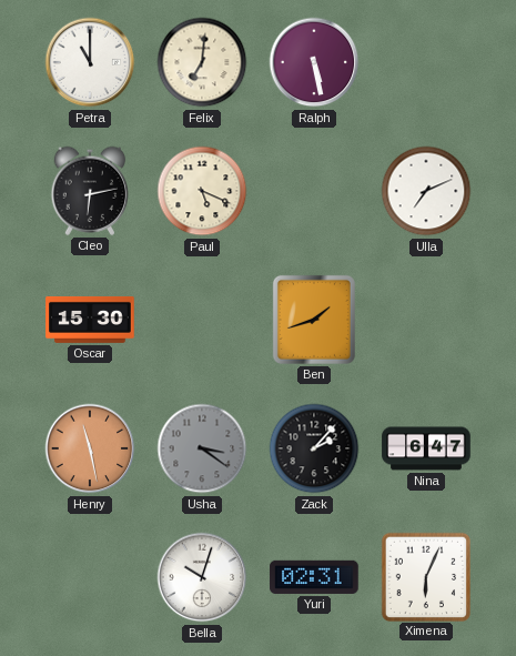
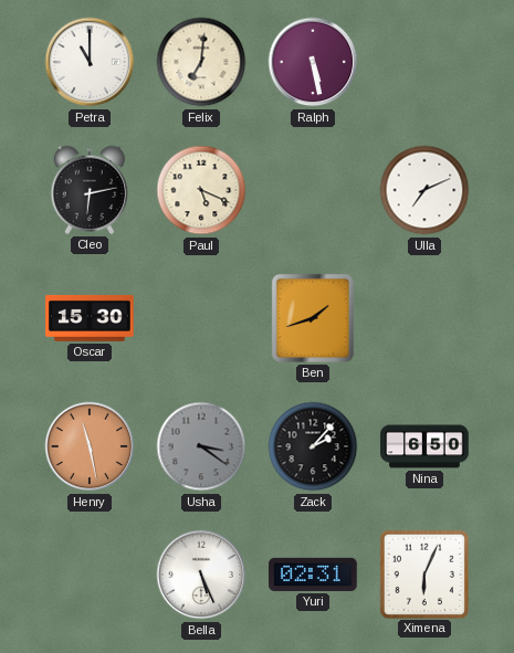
Nina: 6:47 -> 6:50 (424, 446)
Bella: 10:03 -> 5:26 (201, 575)
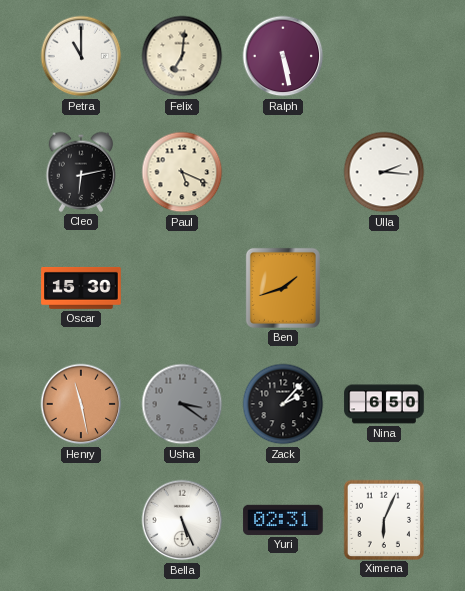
Ulla: 7:11 -> 2:16 (384, 172)
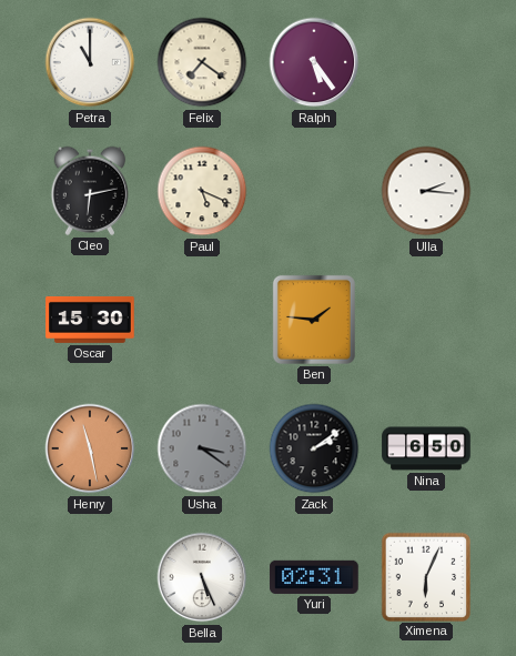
Felix: 7:01 -> 7:21 (202, 62)
Ralph: 5:28 -> 5:24 (314, 62)
Ben: 1:42 -> 1:46 (314, 320)
Zack: 2:07 -> 2:09 (314, 448)
